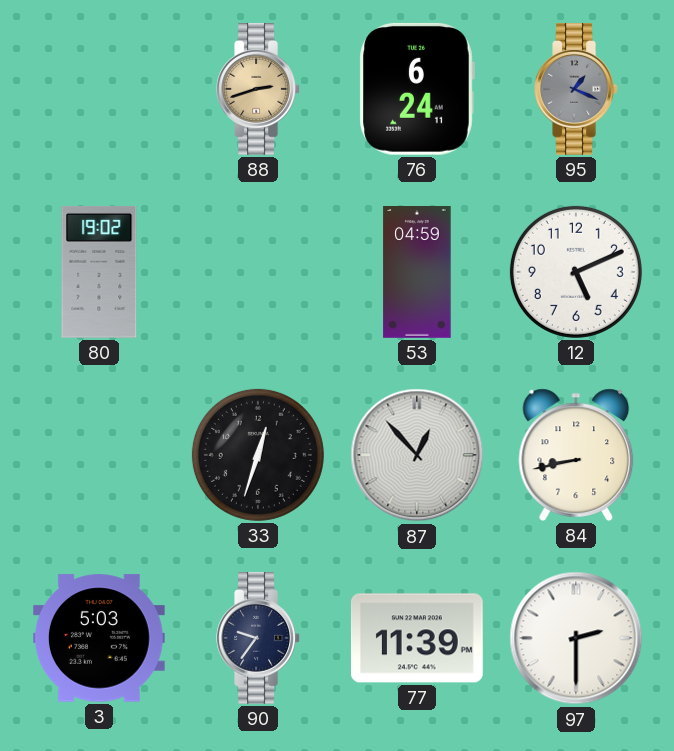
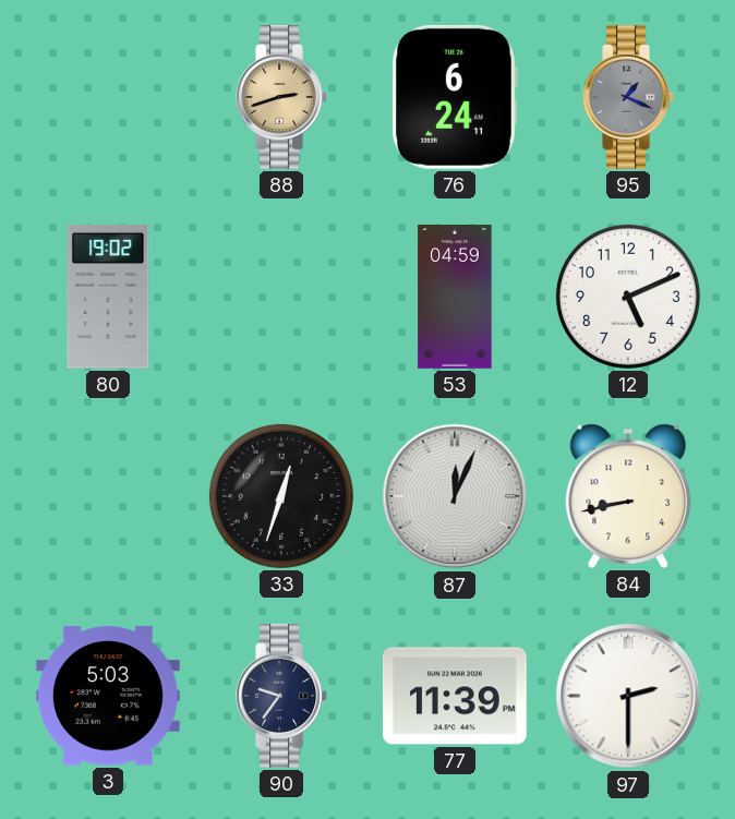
87: 12:53 -> 12:04 (455, 496)
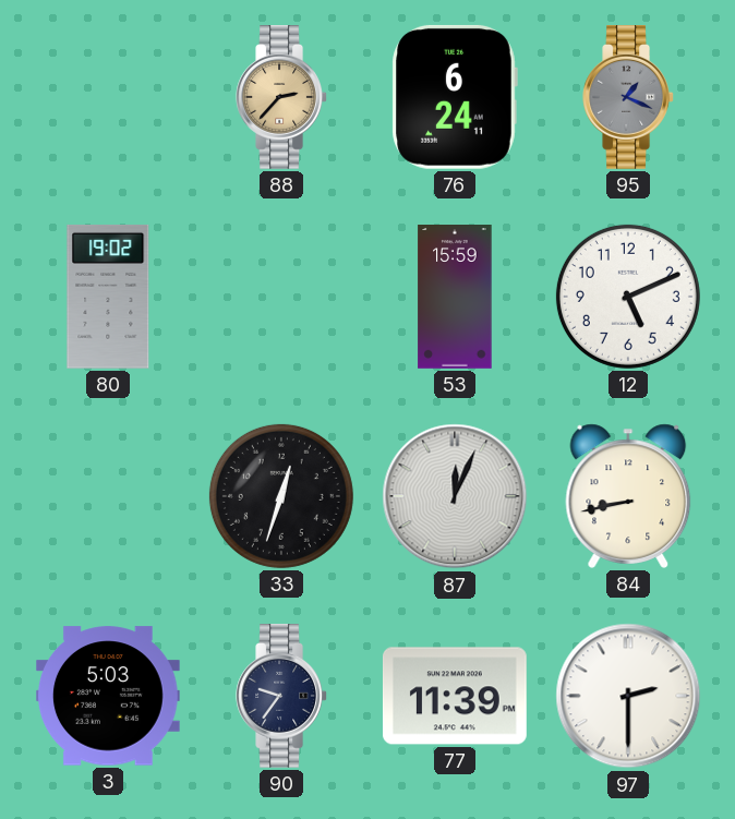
88: 2:42 -> 2:37 (281, 98)
53: 04:59 -> 15:59 (455, 298)
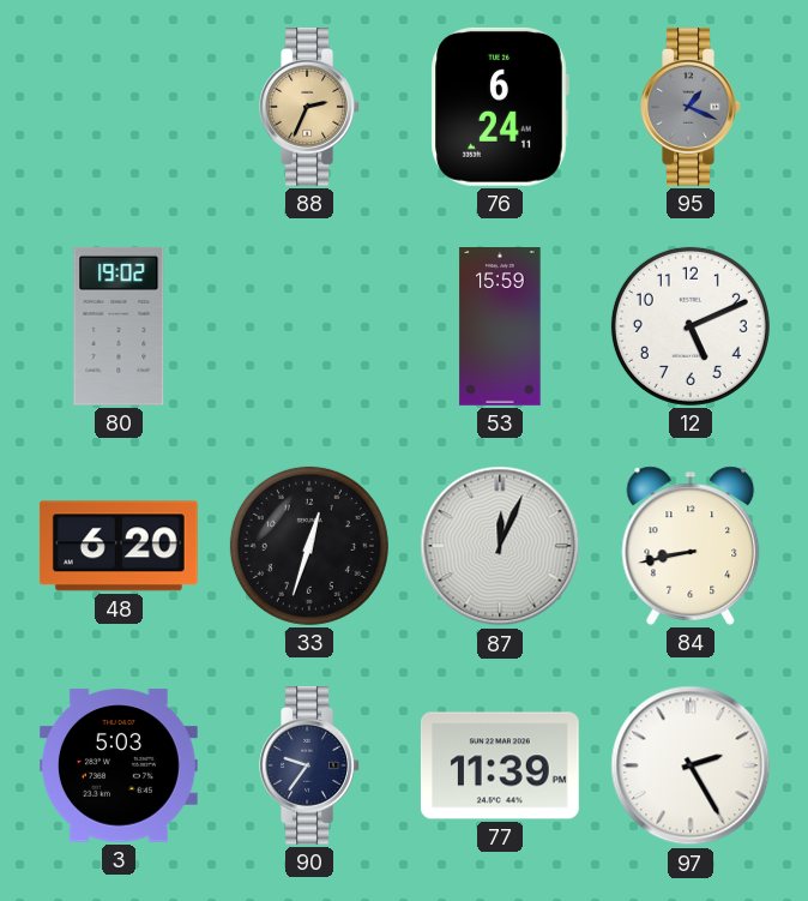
88: 2:37 -> 2:34 (309, 108)
48: none -> 6:20 (119, 546)
97: 2:30 -> 2:25 (691, 765)
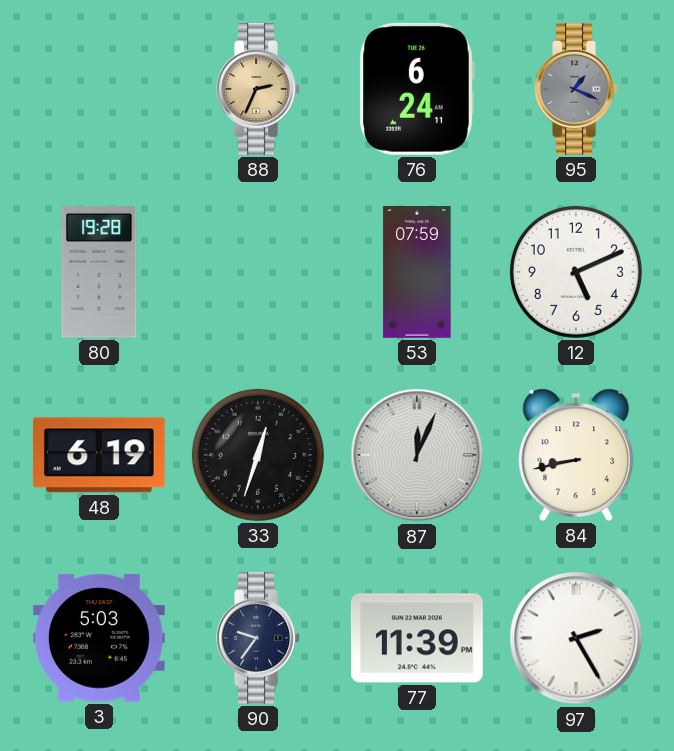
80: 19:02 -> 19:28 (99, 272)
53: 15:59 -> 07:59 (417, 273)
48: 6:20 -> 6:19 (99, 455)
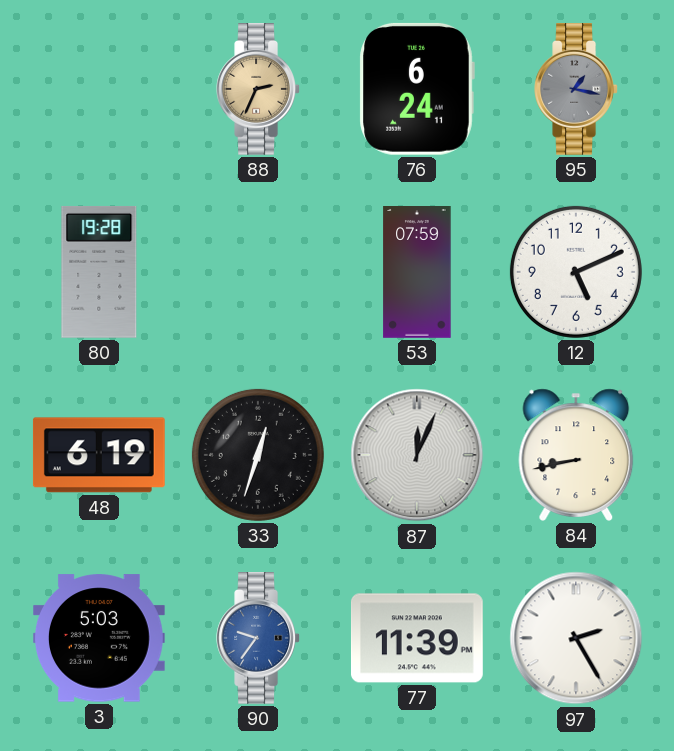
95: 1:19 -> 1:17 (576, 90)
90 dial: navy -> blue (258, 639)
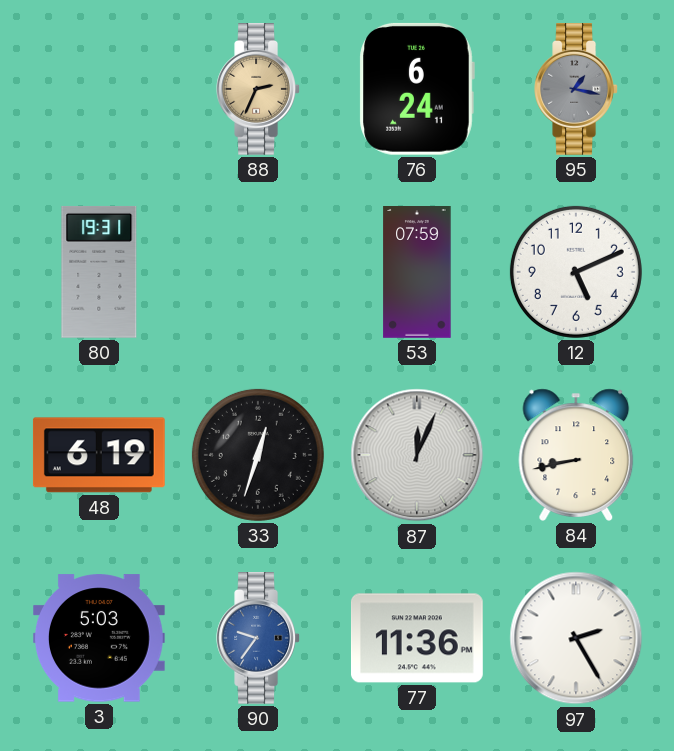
80: 19:28 -> 19:31 (99, 272)
77: 11:39 -> 11:36 (417, 638)
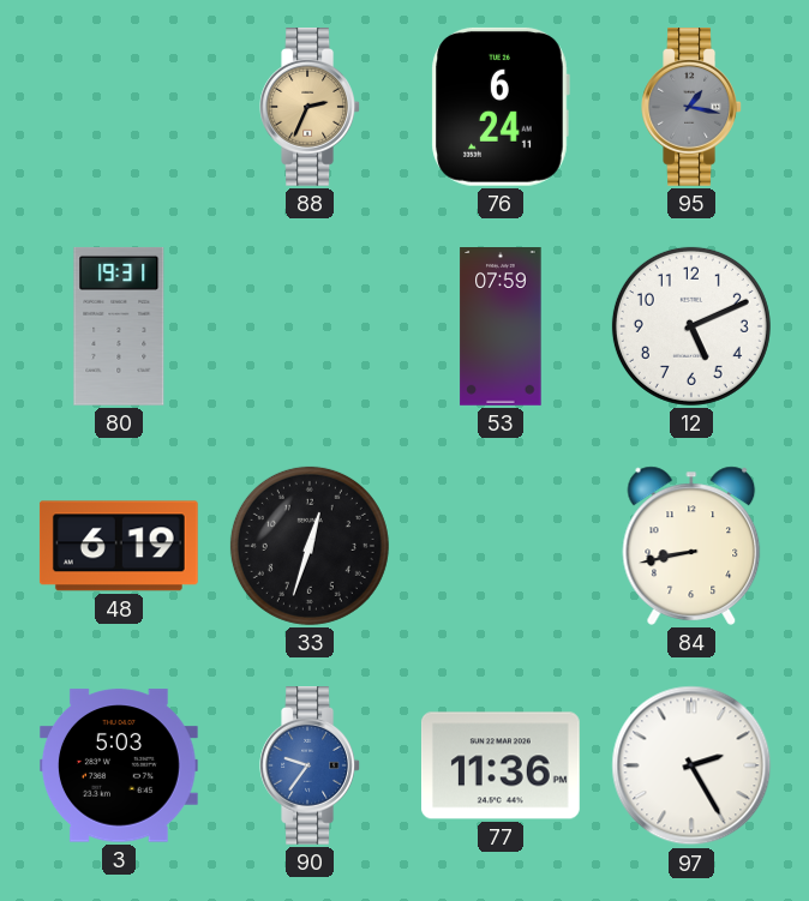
87: 12:04 -> none (417, 455)
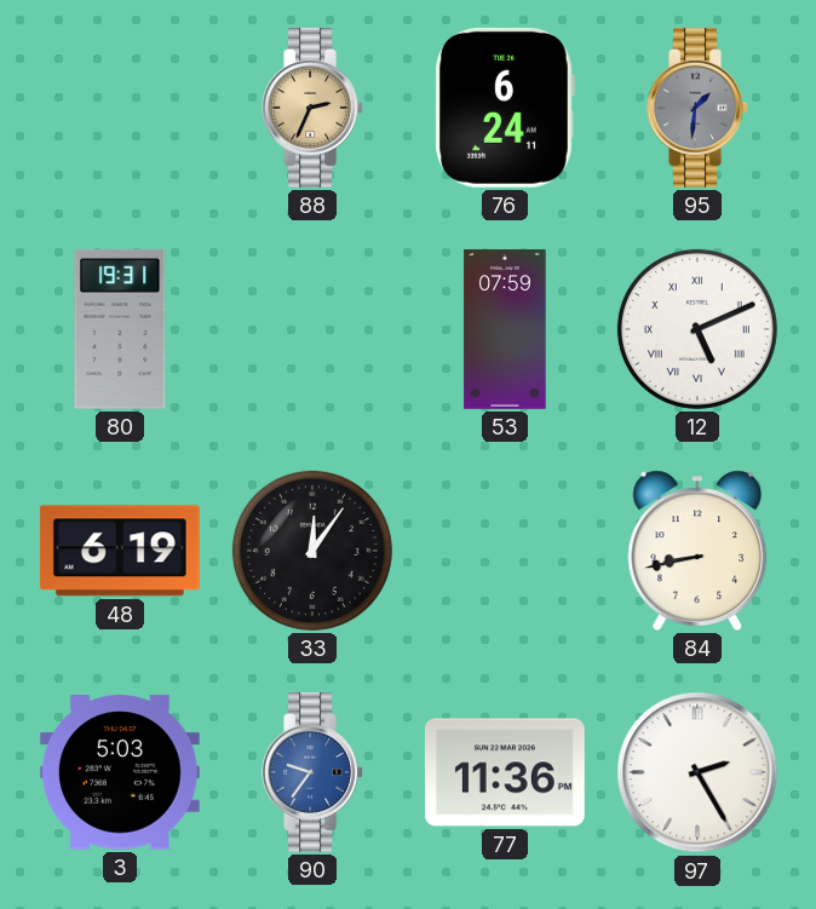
95: 1:17 -> 1:31 (697, 109)
12 numerals: Arabic -> Roman (697, 329)
33: 12:33 -> 12:06 (312, 551)
